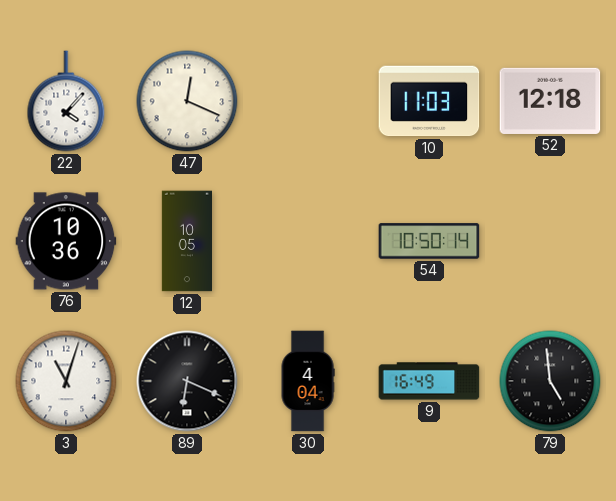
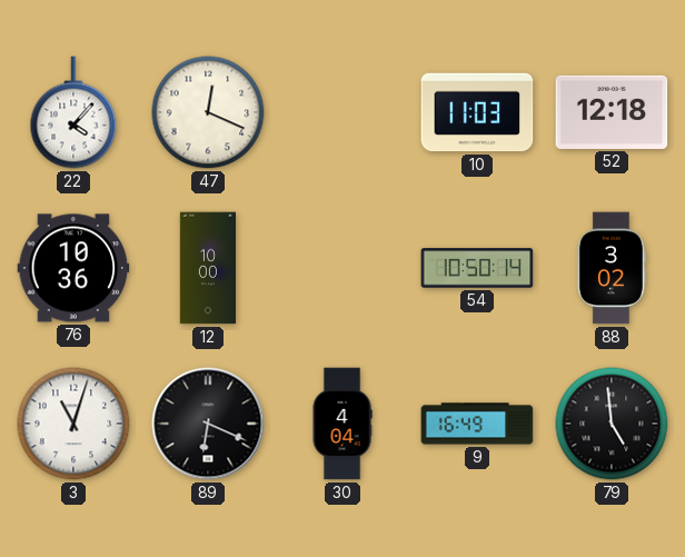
12: 10:05 -> 10:00 (207, 268)
88: none -> 3:02 (610, 268)
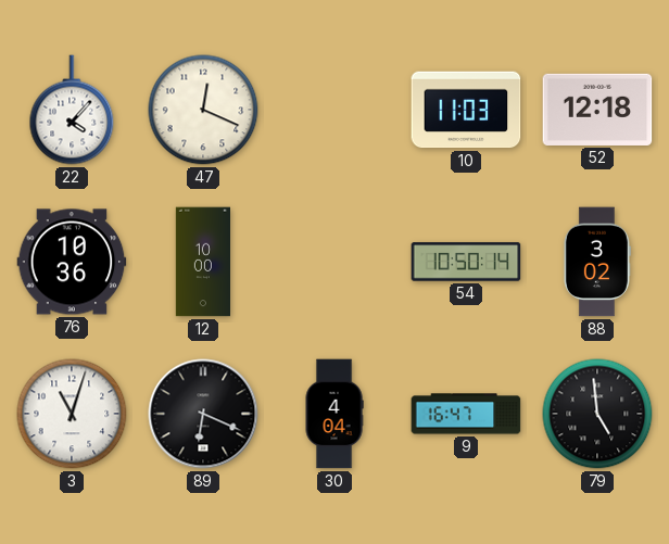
9: 16:49 -> 16:47 (466, 414)
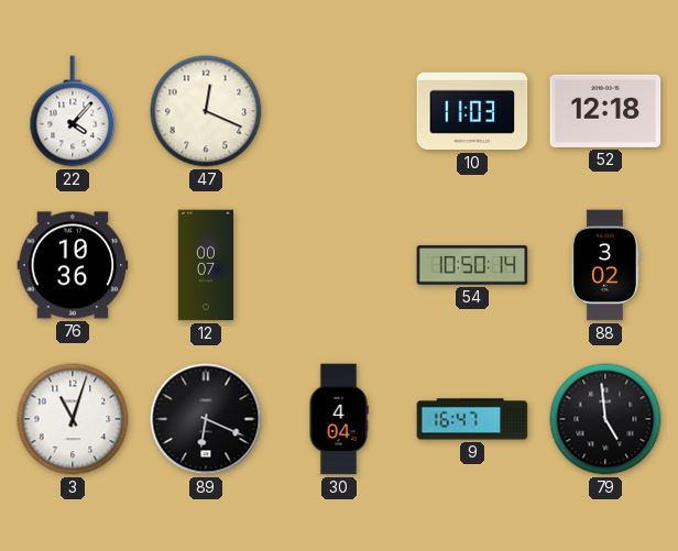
12: 10:00 -> 00:07 (205, 265)
